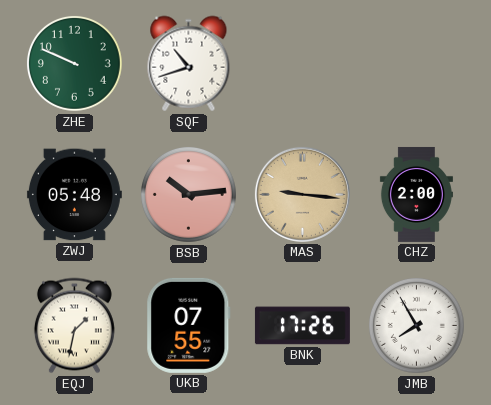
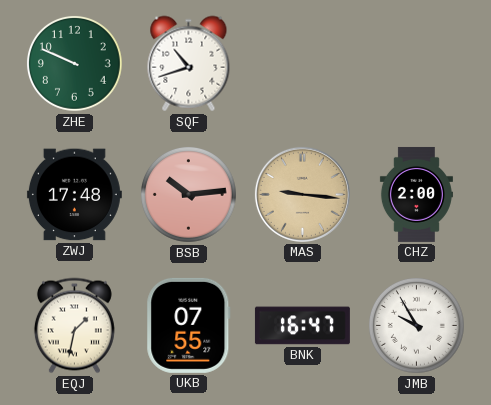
ZWJ: 05:48 -> 17:48 (74, 195)
BNK: 17:26 -> 16:47 (302, 326)
JMB: 7:55 -> 9:55 (417, 326)
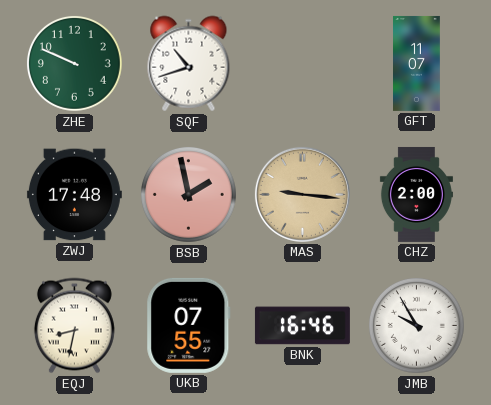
GFT: none -> 11:07 (417, 63)
BSB: 10:14 -> 1:58 (189, 195)
EQJ: 1:32 -> 8:32 (74, 326)
BNK: 16:47 -> 16:46 (302, 326)
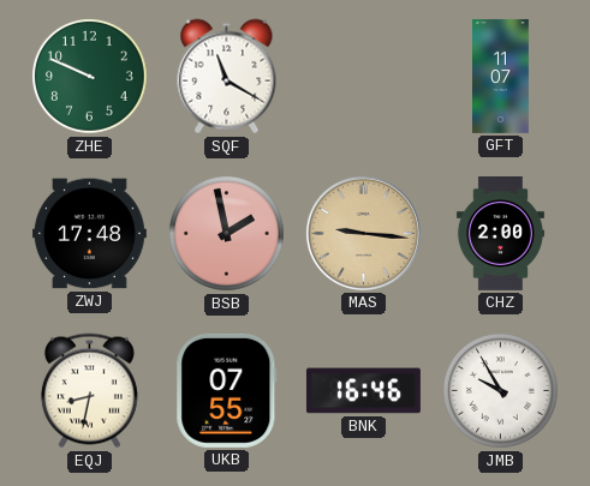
SQF: 10:42 -> 11:20 (227, 77)
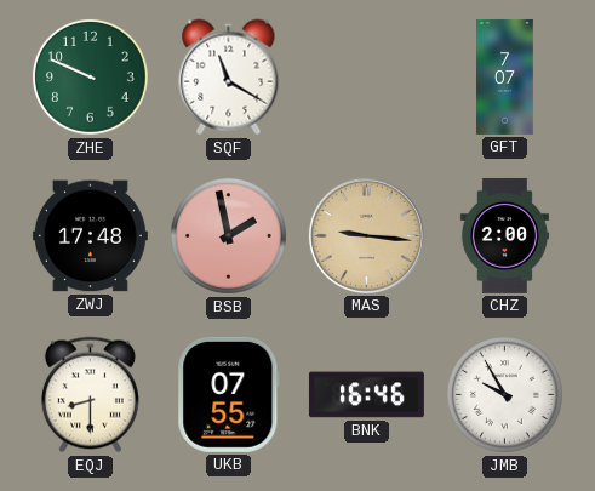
GFT: 11:07 -> 7:07 (505, 76)
EQJ: 8:32 -> 8:30 (90, 395)
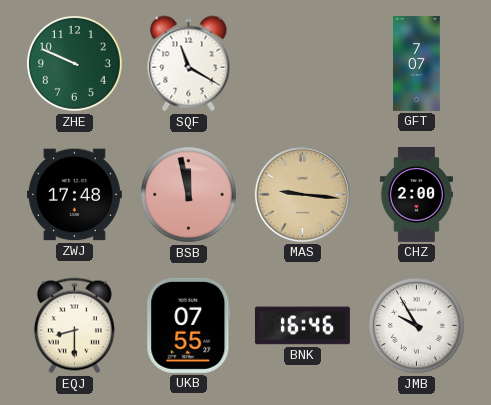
BSB: 1:58 -> 11:58 (189, 195)
